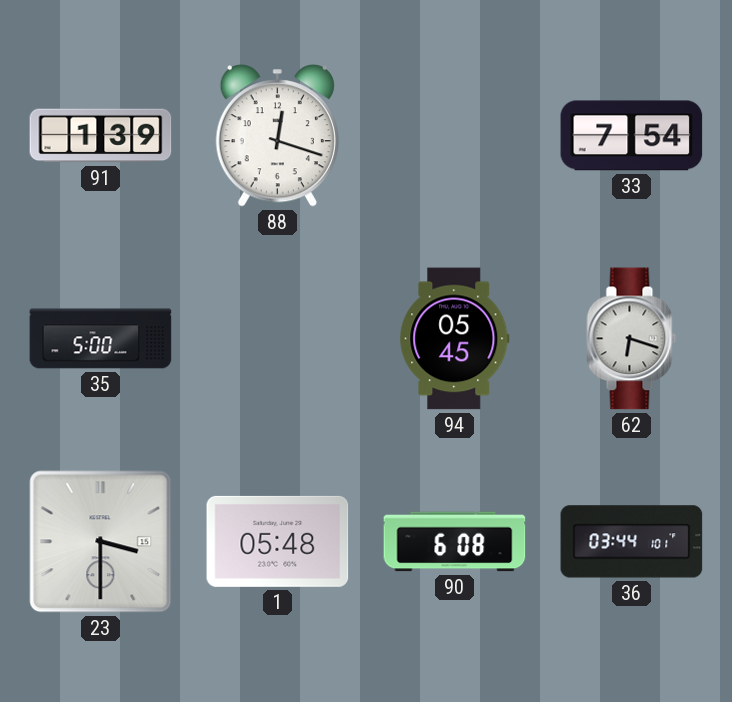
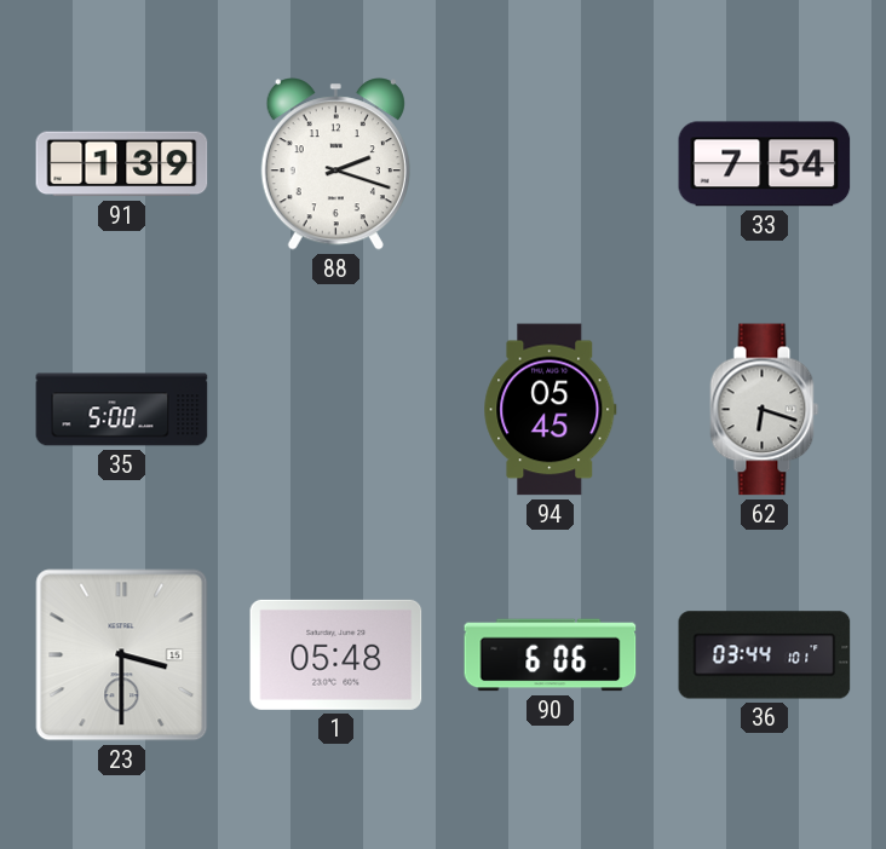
88: 12:18 -> 2:18 (335, 164)
90: 6:08 -> 6:06 (551, 655)
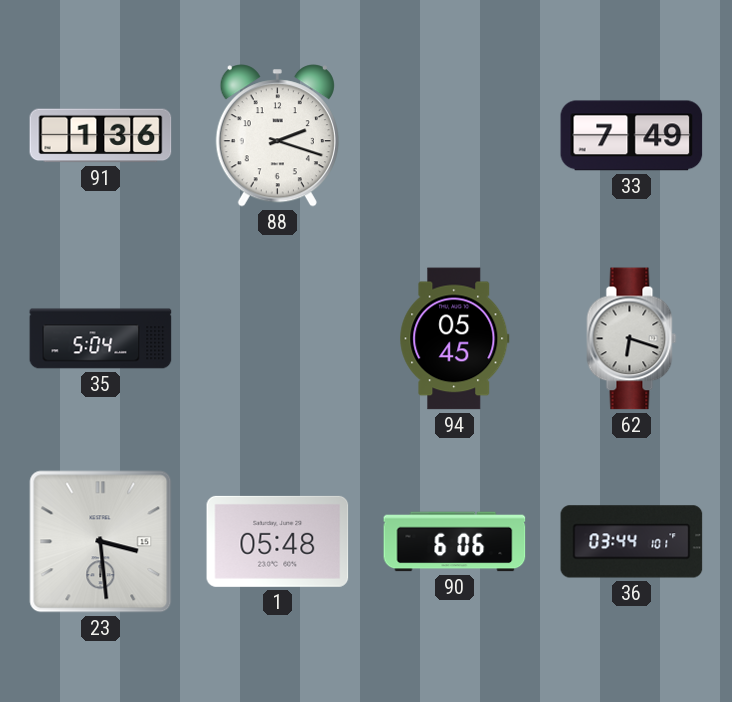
91: 1:39 -> 1:36 (101, 136)
33: 7:54 -> 7:49 (632, 136)
35: 5:00 -> 5:04 (101, 339)
23: 3:30 -> 3:29 (101, 542)
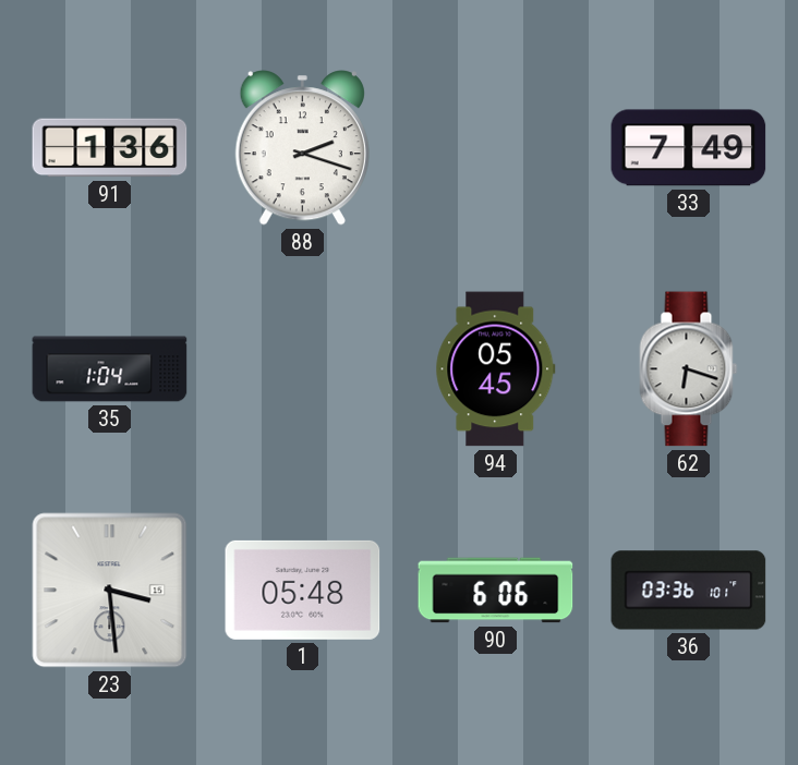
35: 5:04 -> 1:04 (110, 369)
36: 03:44 -> 03:36 (689, 591)
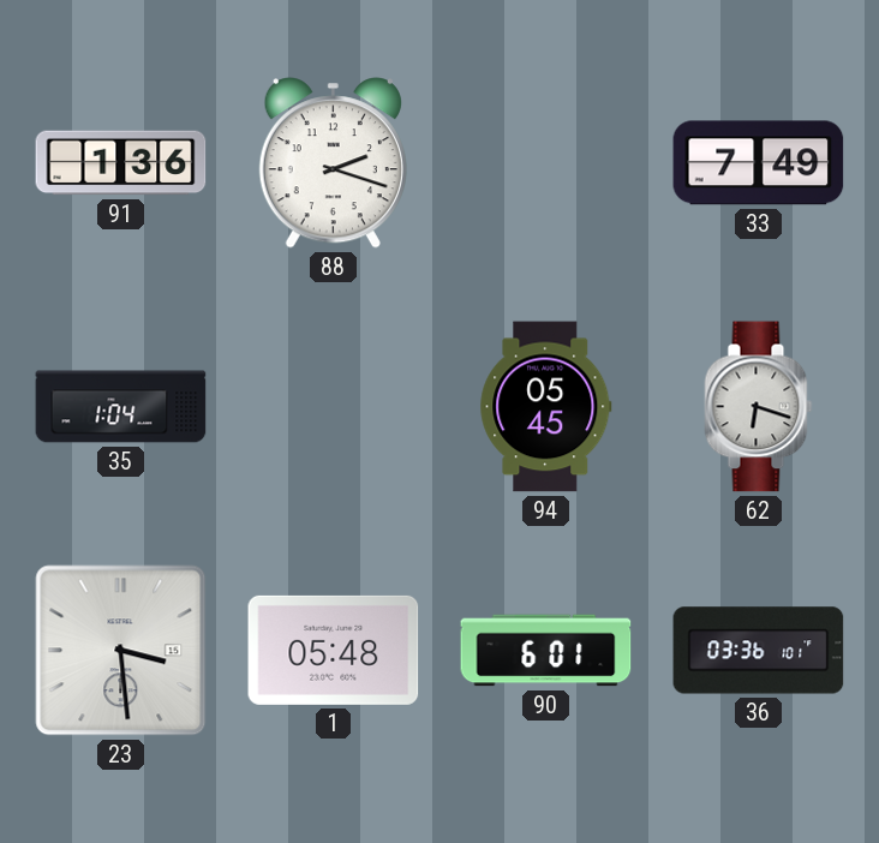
90: 6:06 -> 6:01 (546, 651)
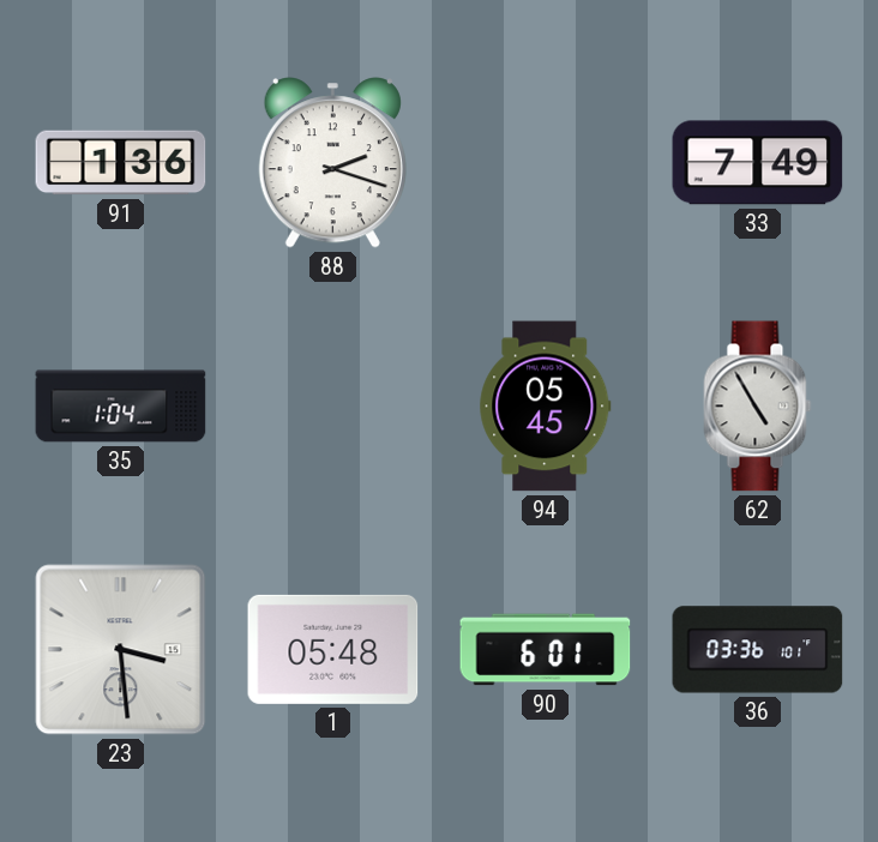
62: 6:18 -> 4:55 (758, 407)
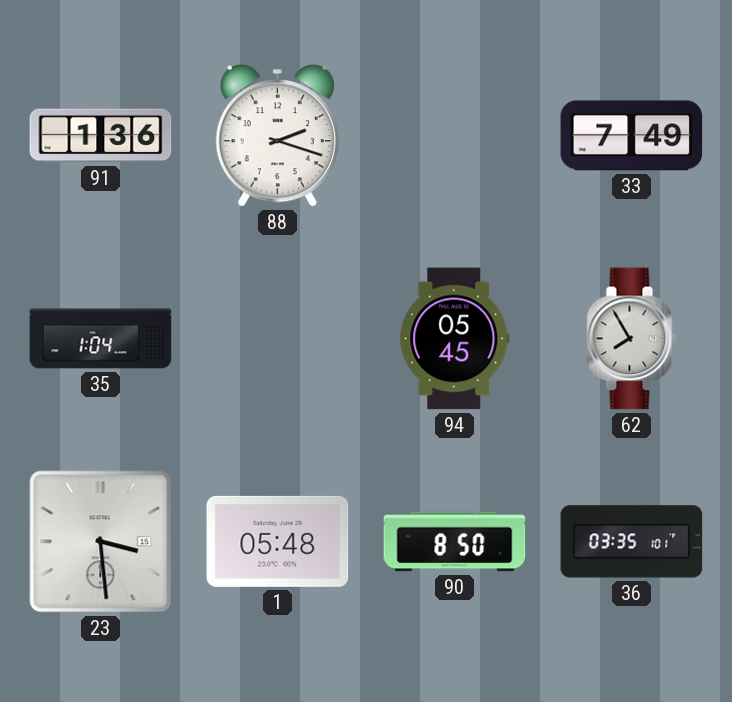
62: 4:55 -> 7:55 (632, 339)
90: 6:01 -> 8:50 (455, 542)
36: 03:36 -> 03:35 (632, 542)
